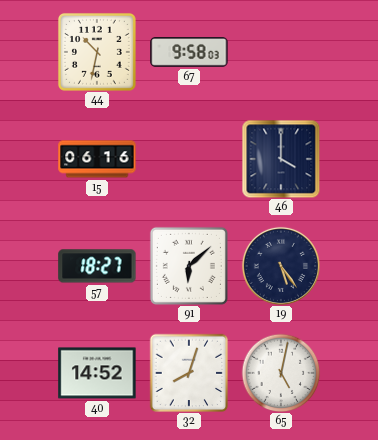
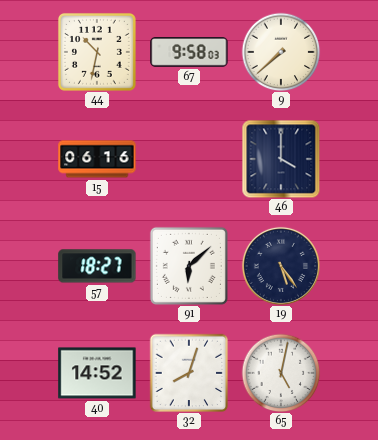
9: none -> 7:38 (281, 52)
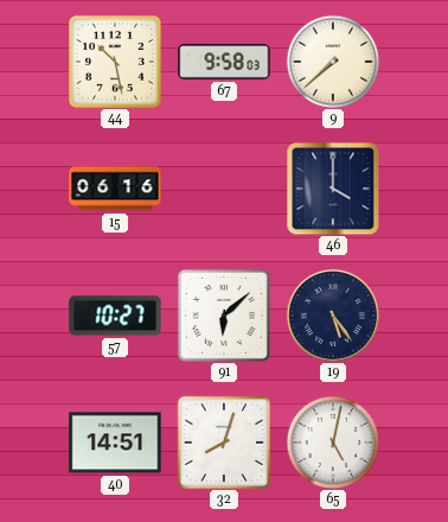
44: 10:32 -> 10:28 (115, 62)
57: 18:27 -> 10:27 (115, 316)
40: 14:52 -> 14:51 (115, 443)
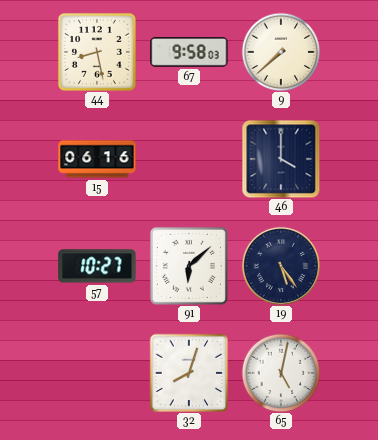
44: 10:28 -> 8:28 (97, 52)
40: 14:51 -> none (115, 443)
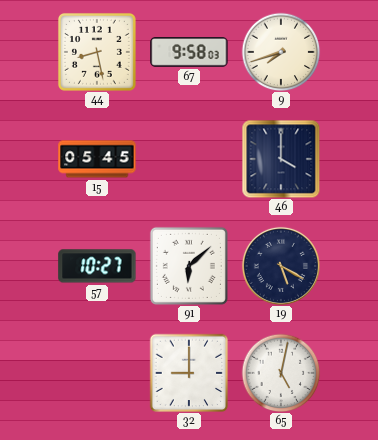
9: 7:38 -> 7:42 (281, 52)
15: 06:16 -> 05:45 (97, 159)
19: 5:24 -> 5:20 (281, 266)
32: 8:03 -> 9:00 (189, 373)
